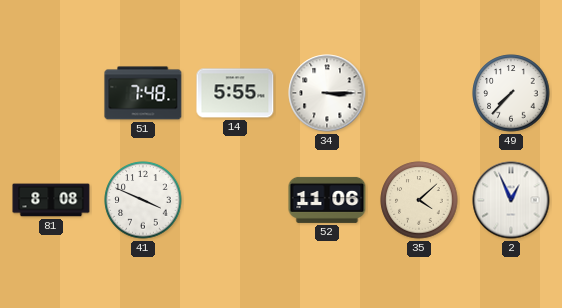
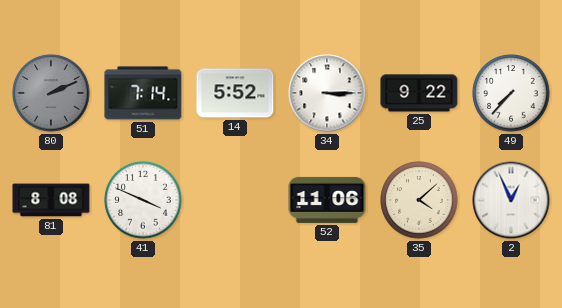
80: none -> 2:11 (51, 93)
51: 7:48 -> 7:14 (143, 93)
14: 5:55 -> 5:52 (235, 93)
25: none -> 9:22 (419, 93)
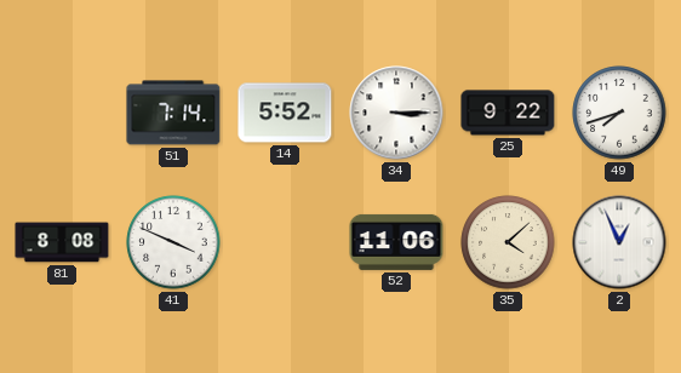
80: 2:11 -> none (51, 93)
49: 7:37 -> 7:42 (619, 113)
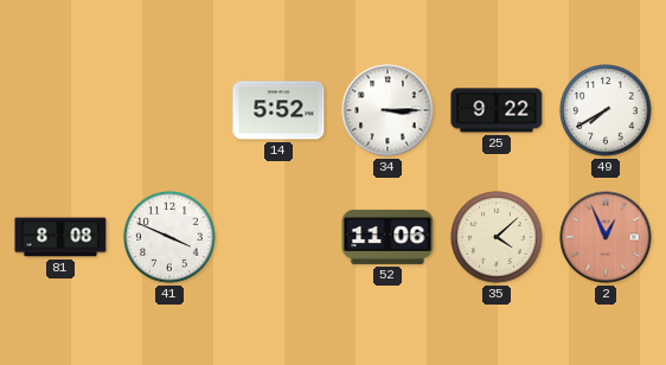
51: 7:14 -> none (173, 113)
49: 7:42 -> 7:40 (606, 110)
2 dial: white -> salmon (606, 237)
